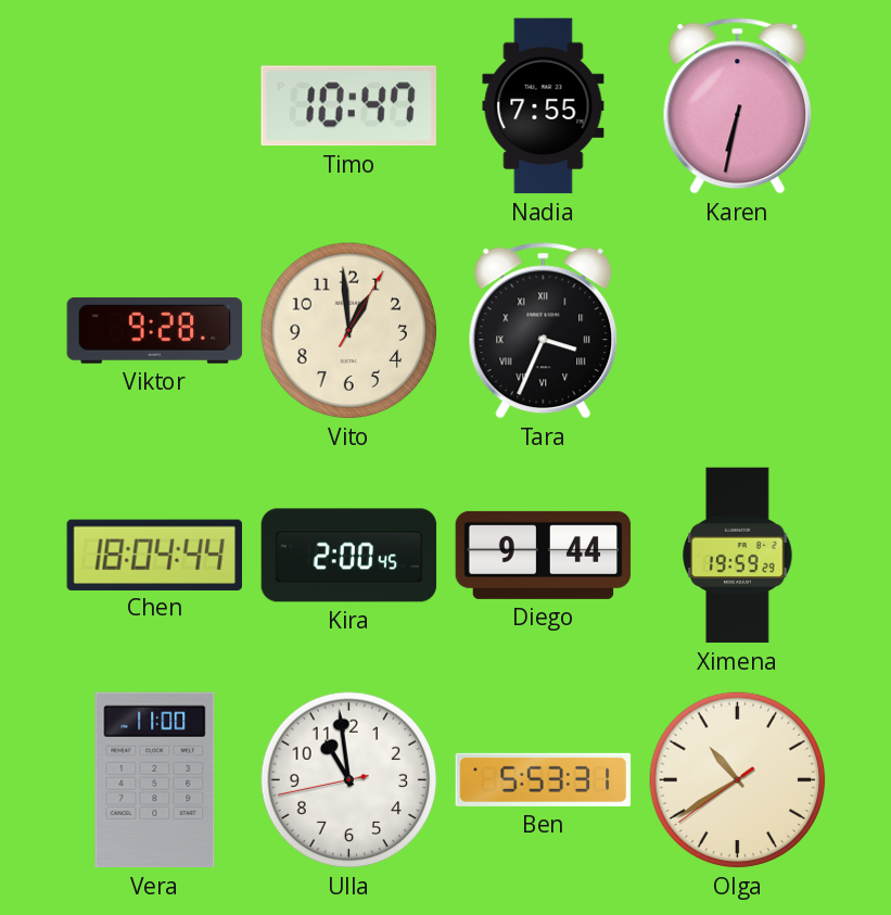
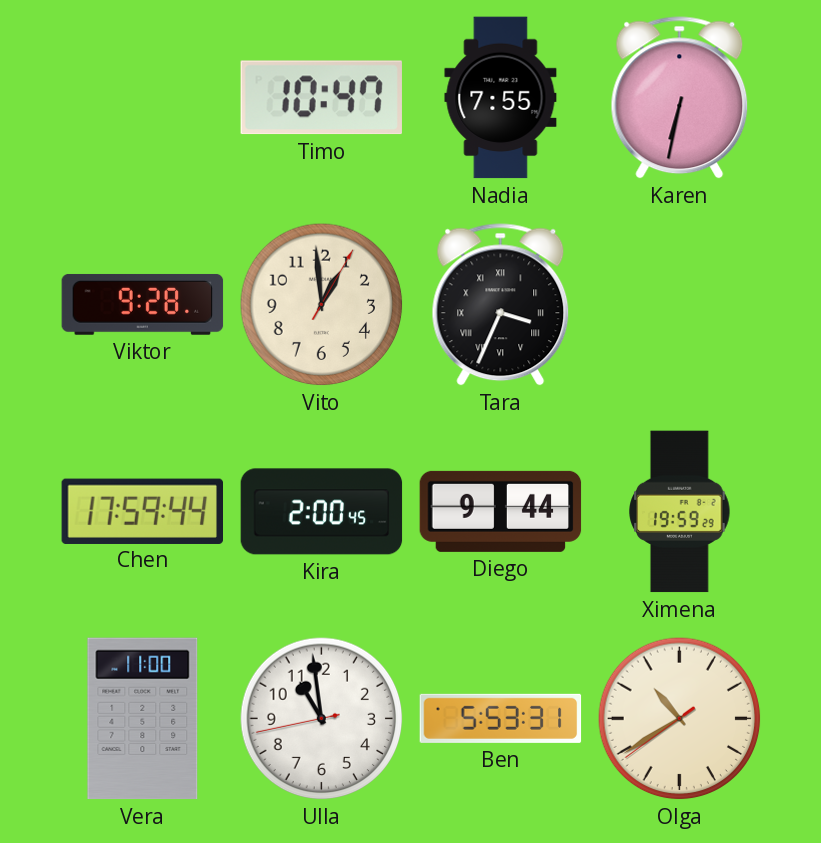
Chen: 18:04 -> 17:59 (142, 511)
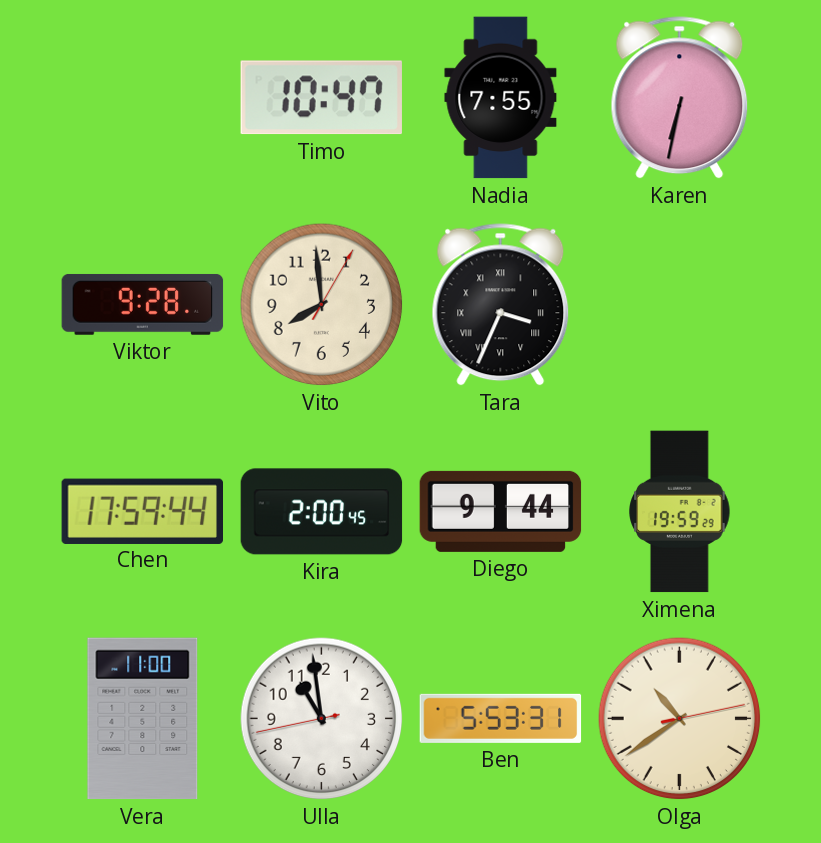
Vito: 12:59 -> 7:59 (322, 305)
Olga: 10:39:39 -> 10:39:13 (680, 719)
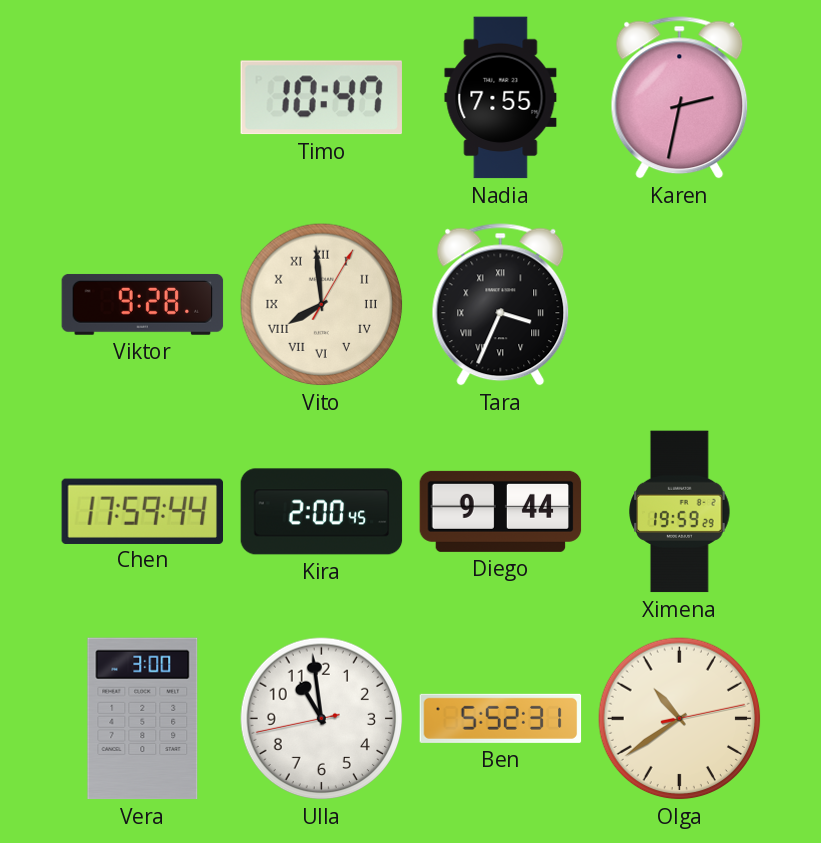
Karen: 6:32 -> 2:32 (680, 98)
Vito numerals: Arabic -> Roman (322, 305)
Vera: 11:00 -> 3:00 (143, 719)
Ben: 5:53 -> 5:52 (501, 718)
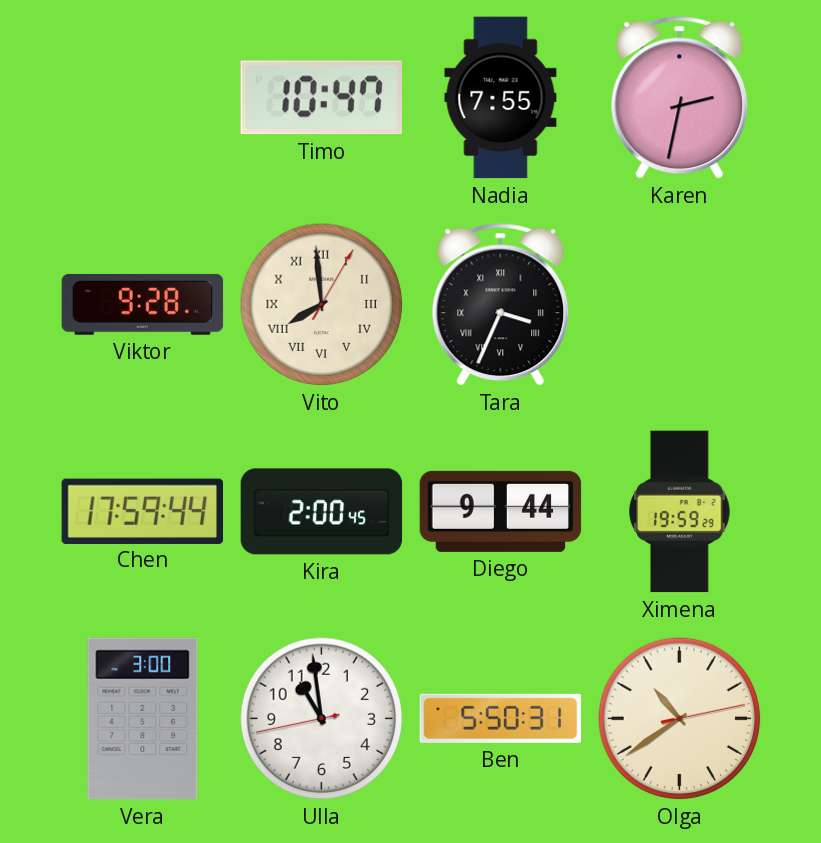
Ben: 5:52 -> 5:50 (501, 718)
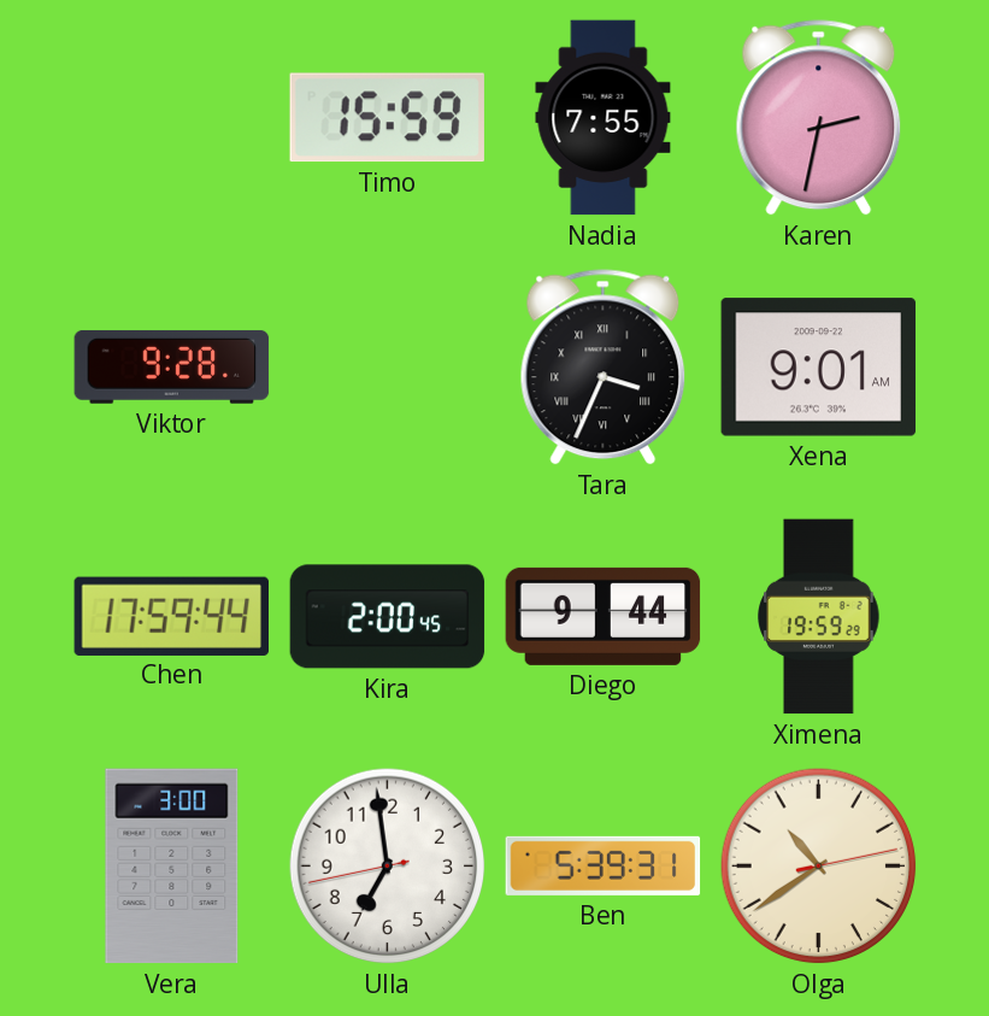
Timo: 10:47 -> 15:59 (387, 118)
Vito: 7:59 -> none (322, 305)
Xena: none -> 9:01 (819, 368)
Ulla: 10:58 -> 6:58 (388, 867)
Ben: 5:50 -> 5:39 (604, 865)
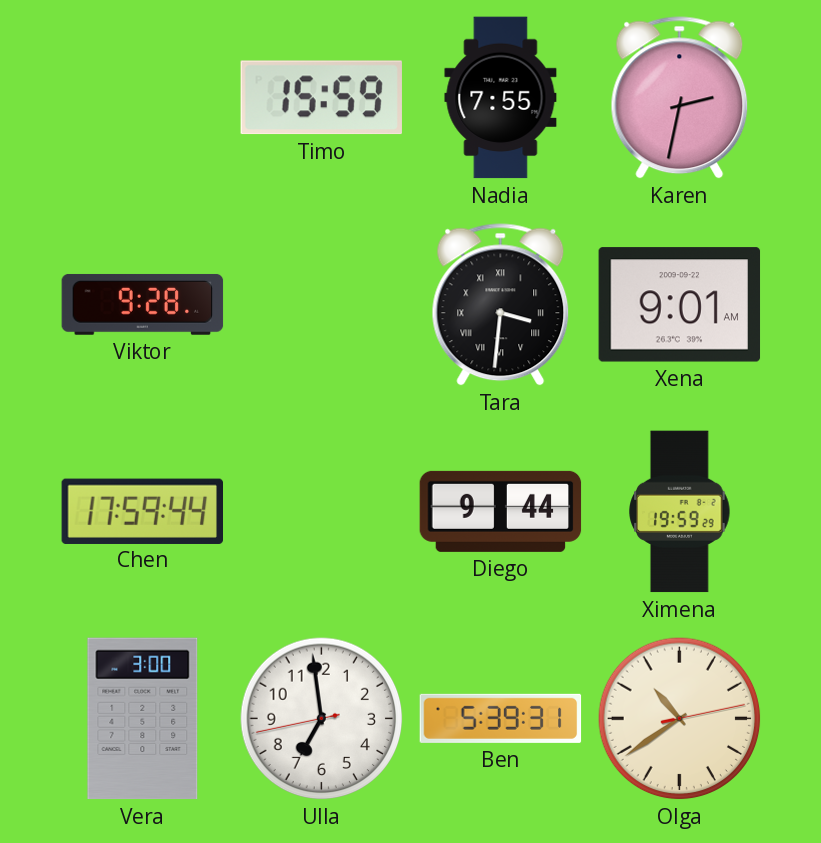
Tara: 3:34 -> 3:31 (501, 305)
Kira: 2:00 -> none (388, 617)
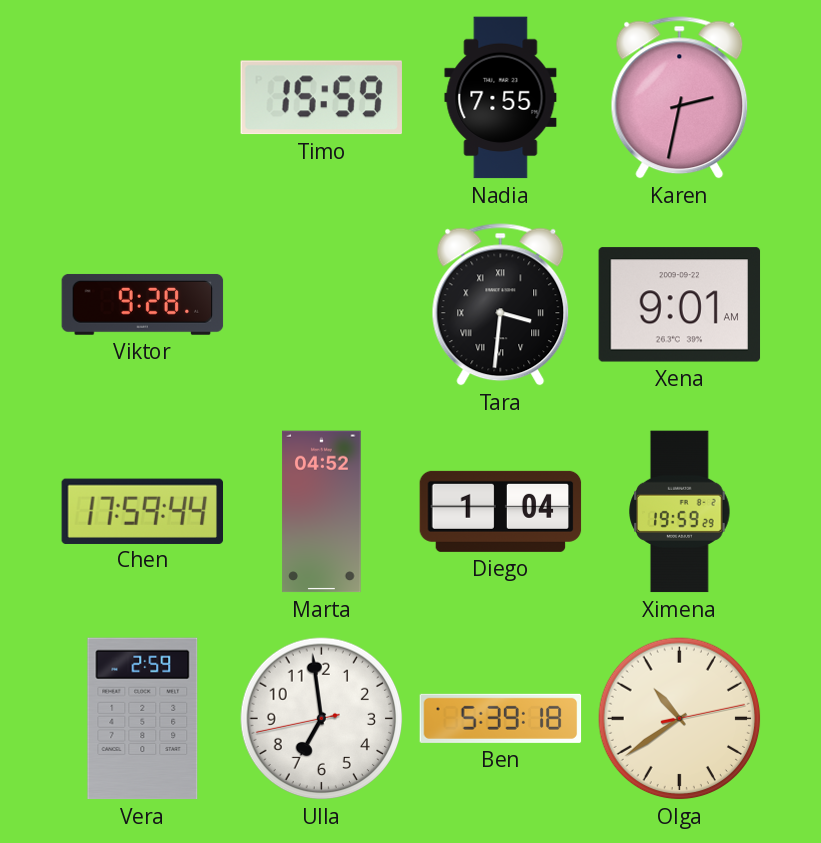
Marta: none -> 04:52 (322, 512)
Diego: 9:44 -> 1:04 (501, 511)
Vera: 3:00 -> 2:59 (143, 719)
Ben: 5:39:31 -> 5:39:18 (501, 718)
